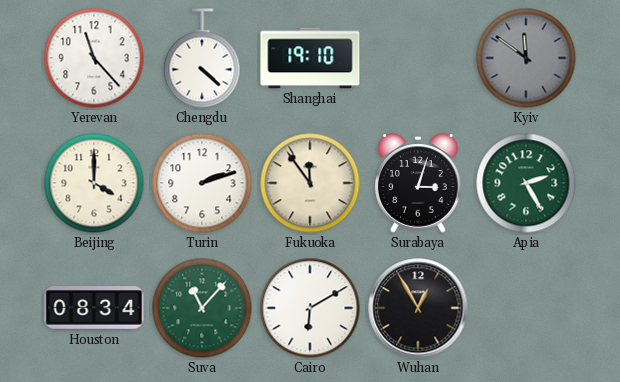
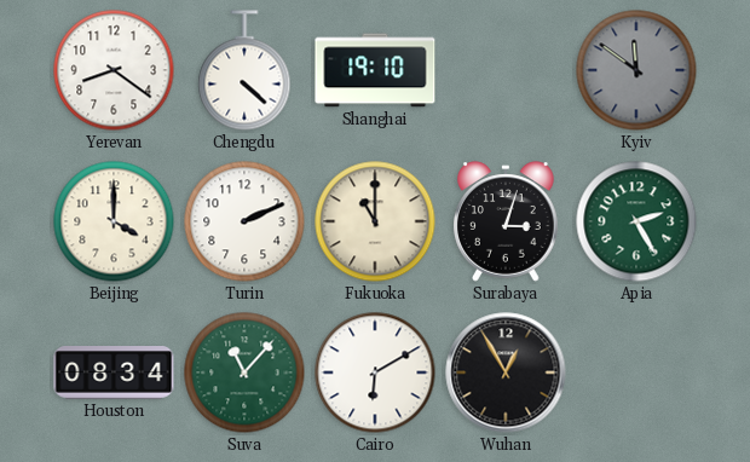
Yerevan: 11:23 -> 8:21 (114, 70)
Turin: 2:12 -> 2:11 (244, 221)
Fukuoka: 11:54 -> 11:00 (375, 221)
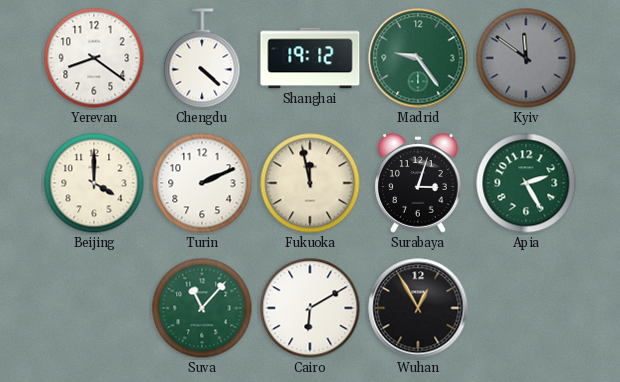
Shanghai: 19:10 -> 19:12 (310, 58)
Madrid: none -> 9:24 (418, 58)
Fukuoka: 11:00 -> 11:58 (310, 183)
Houston: 08:34 -> none (114, 374)
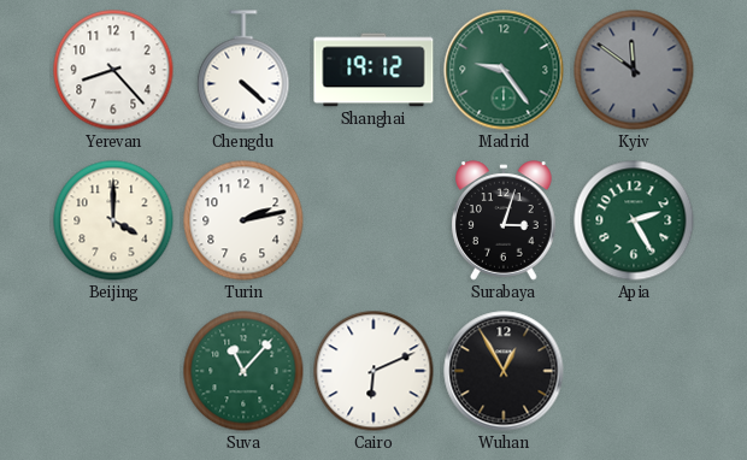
Yerevan: 8:21 -> 8:23 (113, 70)
Turin: 2:11 -> 2:13 (243, 220)
Fukuoka: 11:58 -> none (310, 183)
Cairo: 6:10 -> 6:11 (373, 371)
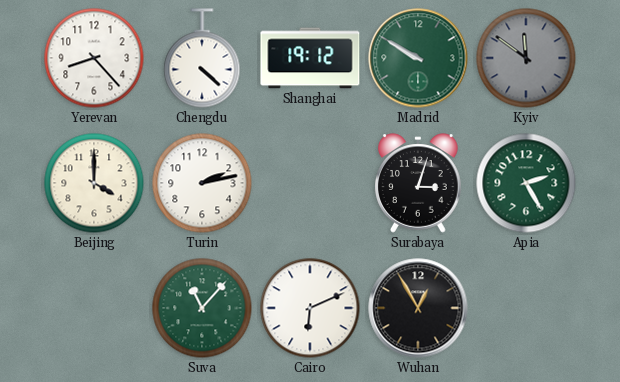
Madrid: 9:24 -> 9:50 (418, 58)
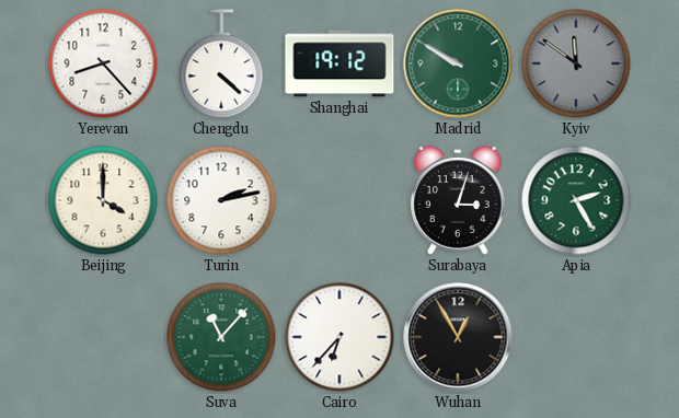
Cairo: 6:11 -> 6:37 (339, 337)
